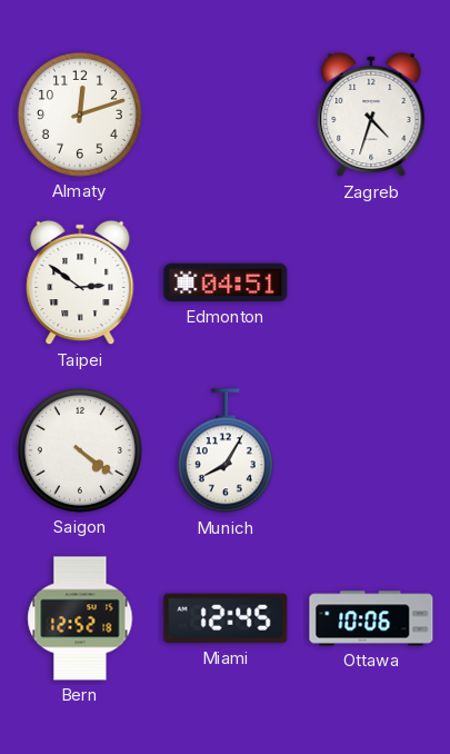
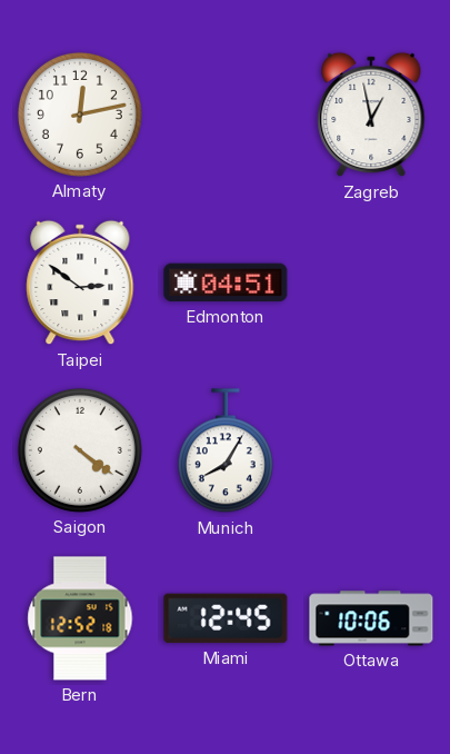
Almaty: 12:12 -> 12:13 (80, 115)
Zagreb: 4:33 -> 12:58 (371, 115)
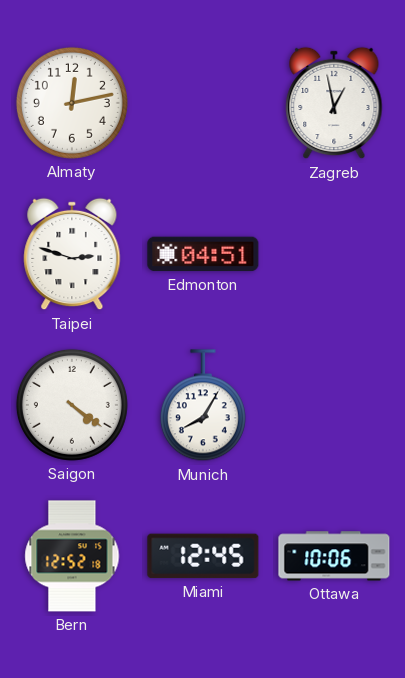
Taipei: 2:51 -> 2:48 (72, 254)
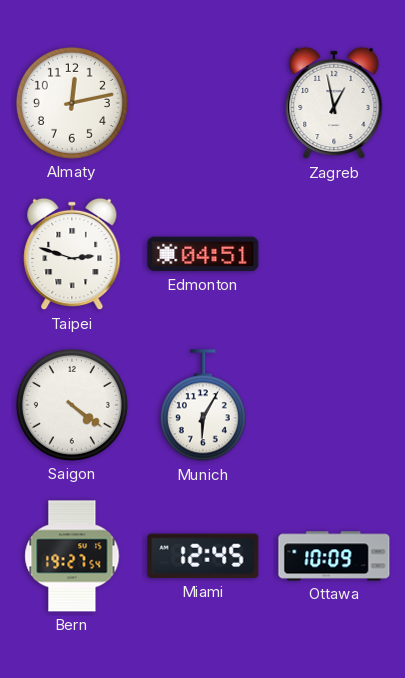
Munich: 8:05 -> 6:05 (203, 406)
Bern: 12:52 -> 19:27 (72, 556)
Ottawa: 10:06 -> 10:09 (334, 556)
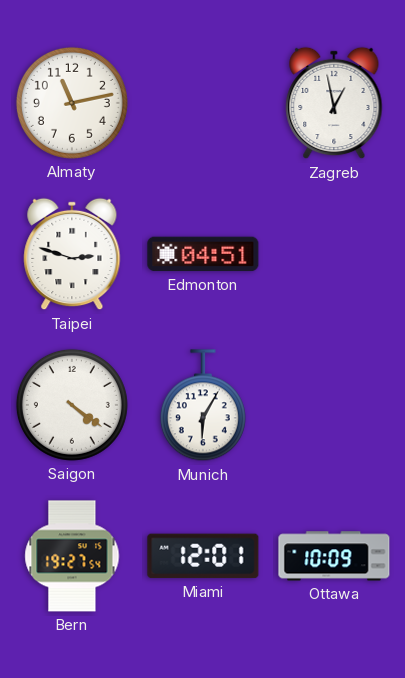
Almaty: 12:13 -> 11:13 (72, 103)
Miami: 12:45 -> 12:01 (203, 556)
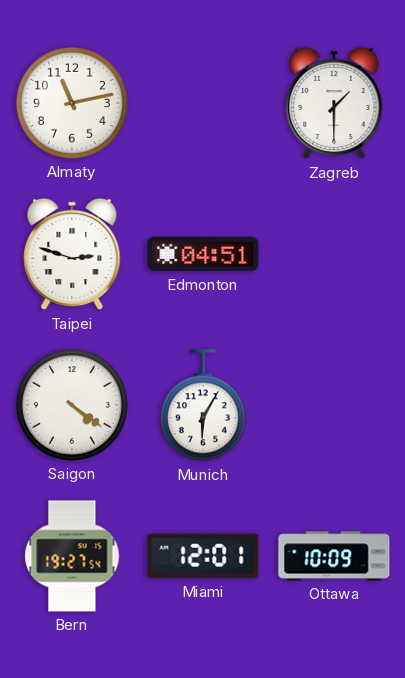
Zagreb: 12:58 -> 1:30 (334, 103)
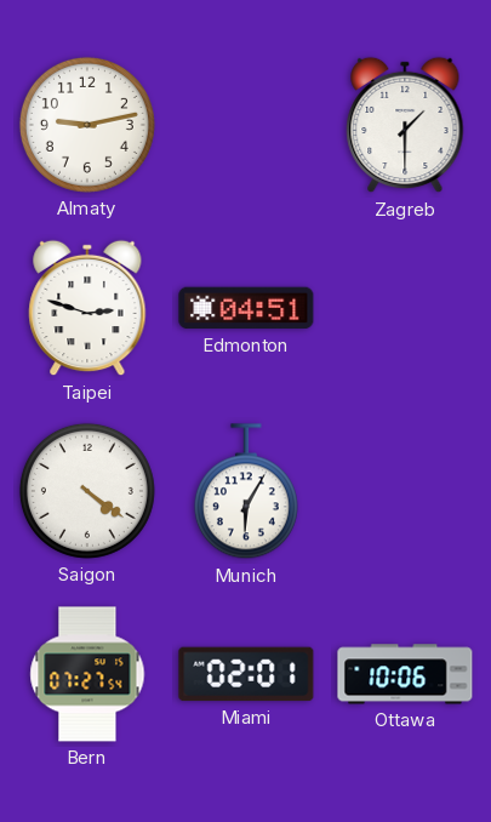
Almaty: 11:13 -> 9:13 (87, 125)
Bern: 19:27 -> 07:27 (87, 674)
Miami: 12:01 -> 02:01 (246, 674)
Ottawa: 10:09 -> 10:06 (405, 674)
